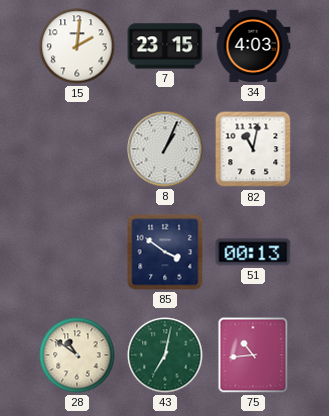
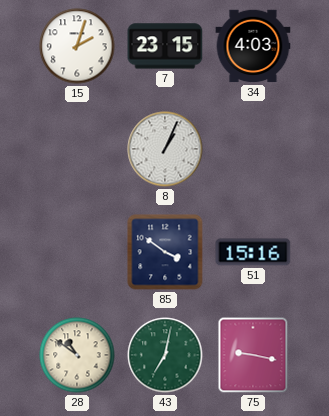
15: 2:01 -> 2:03 (77, 46)
82: 11:02 -> none (253, 149)
51: 00:13 -> 15:16 (253, 252)
75: 10:44 -> 9:17 (253, 355)
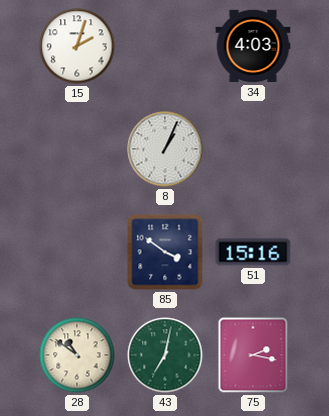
7: 23:15 -> none (165, 46)
75: 9:17 -> 2:17 (253, 355)
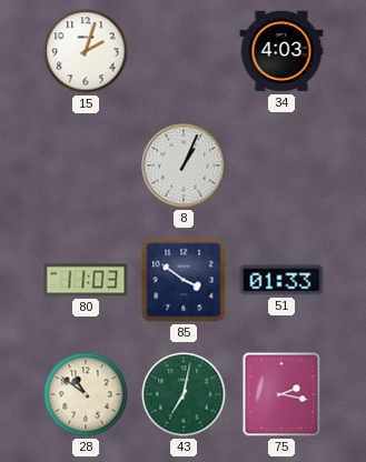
80: none -> 11:03 (86, 280)
51: 15:16 -> 01:33 (281, 280)
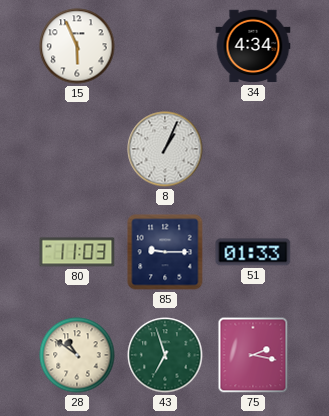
15: 2:03 -> 5:56 (77, 46)
34: 4:03 -> 4:34 (253, 46)
85: 3:51 -> 9:15 (165, 252)
43: 7:02 -> 6:57 (165, 355)
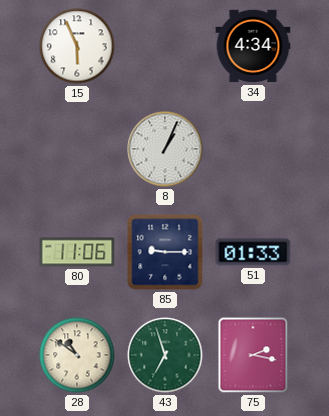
80: 11:03 -> 11:06 (77, 252)
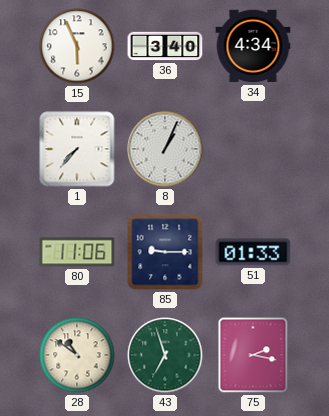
36: none -> 3:40 (165, 46)
1: none -> 7:37 (77, 149)
